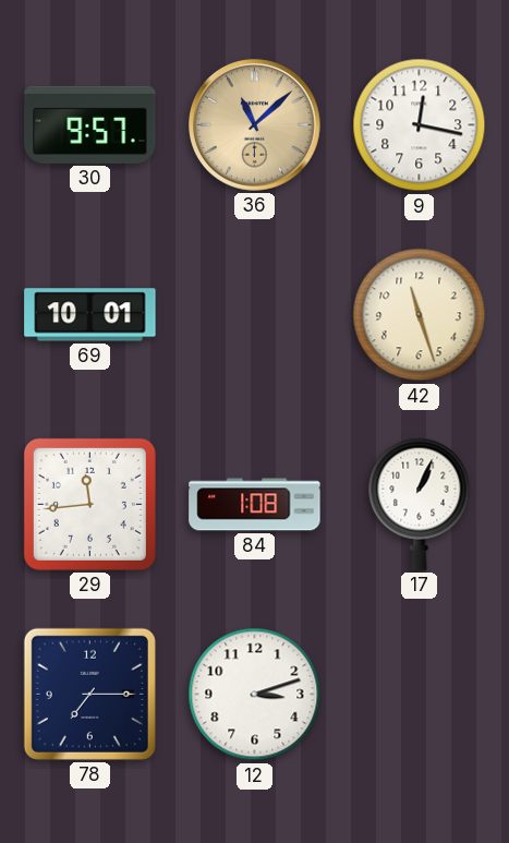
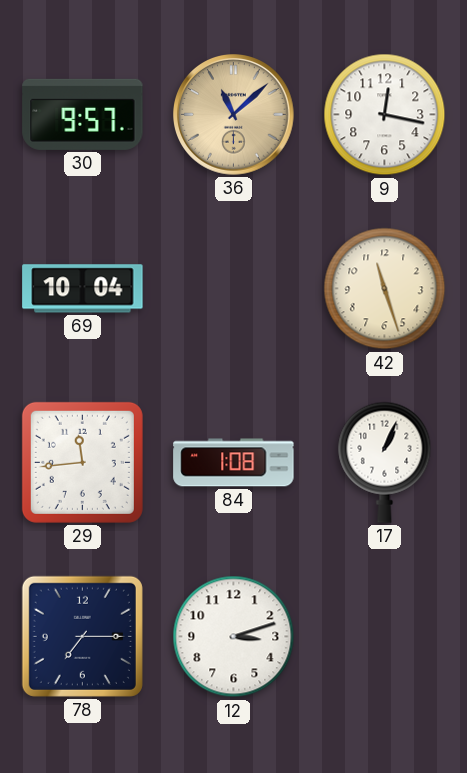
69: 10:01 -> 10:04 (83, 289)
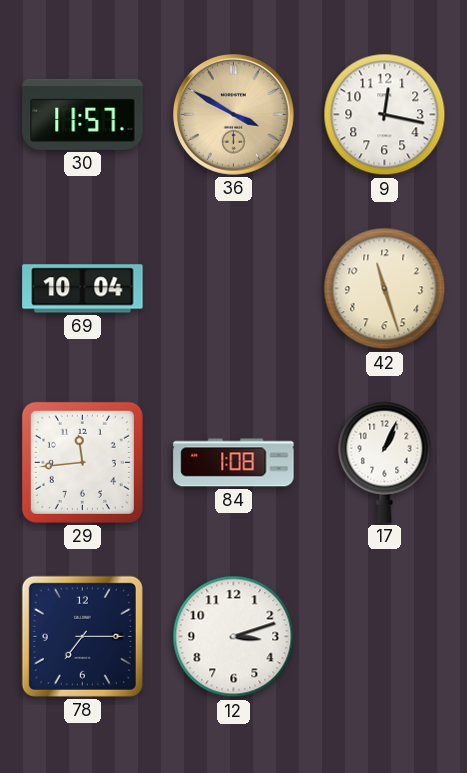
30: 9:57 -> 11:57 (83, 114)
36: 11:08 -> 3:50 (234, 115)
